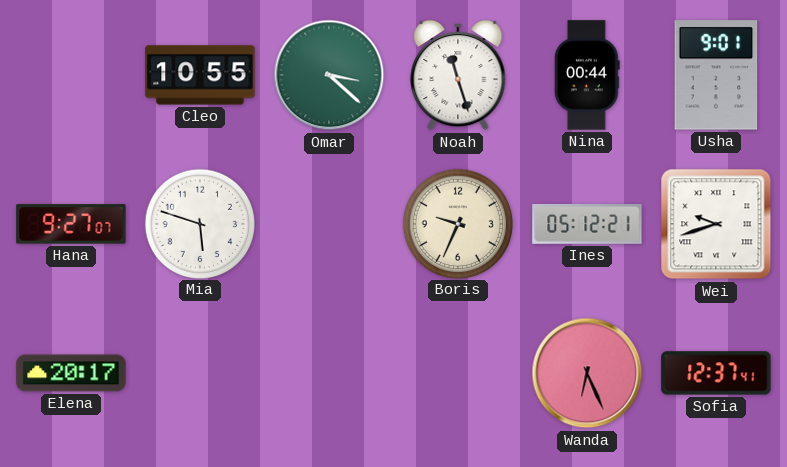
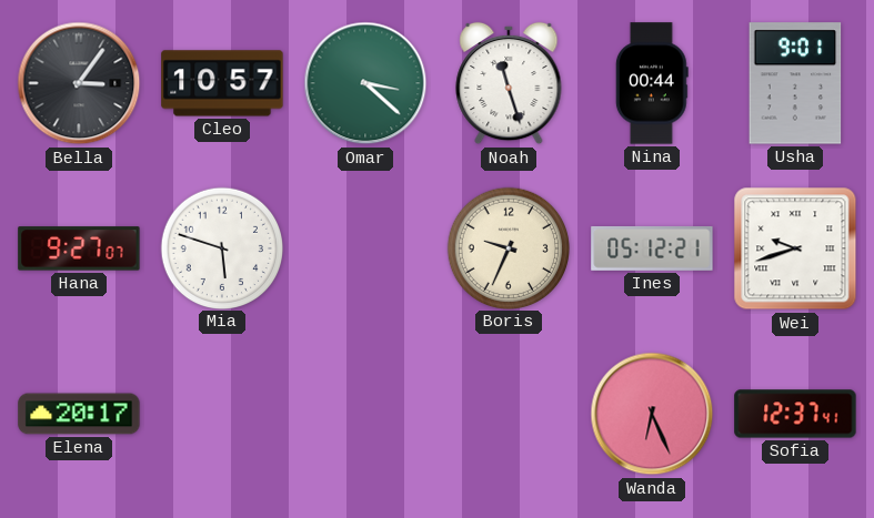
Bella: none -> 3:06 (79, 83)
Cleo: 10:55 -> 10:57 (222, 83)
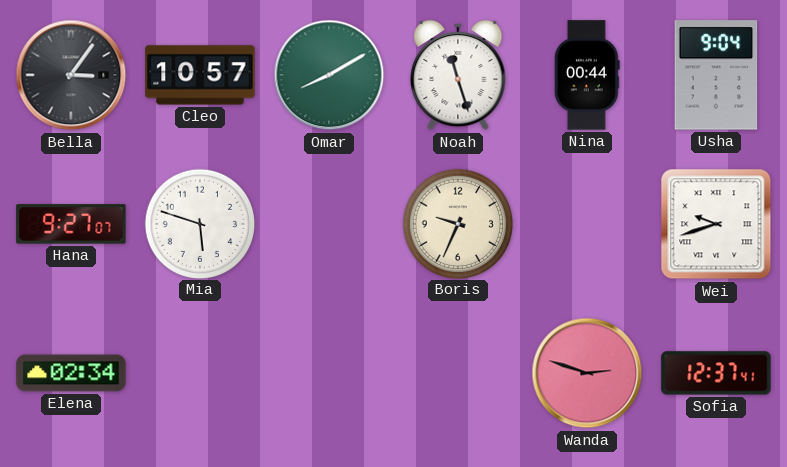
Omar: 3:22 -> 8:10 (329, 75)
Usha: 9:01 -> 9:04 (716, 75)
Ines: 05:12 -> none (652, 248)
Elena: 20:17 -> 02:34 (71, 373)
Wanda: 6:26 -> 2:48 (587, 373)
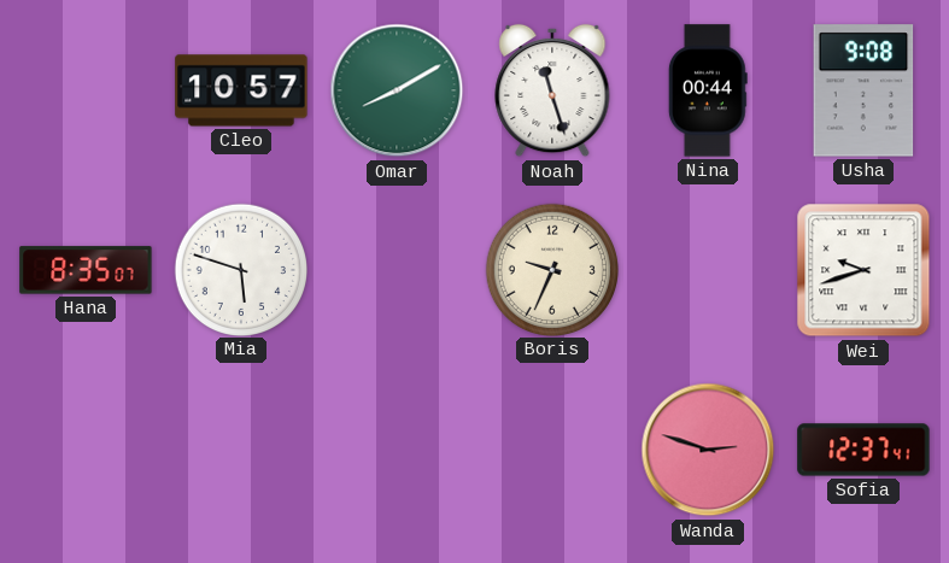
Bella: 3:06 -> none (71, 75)
Usha: 9:04 -> 9:08 (863, 90)
Hana: 9:27 -> 8:35 (86, 270)
Elena: 02:34 -> none (71, 373)
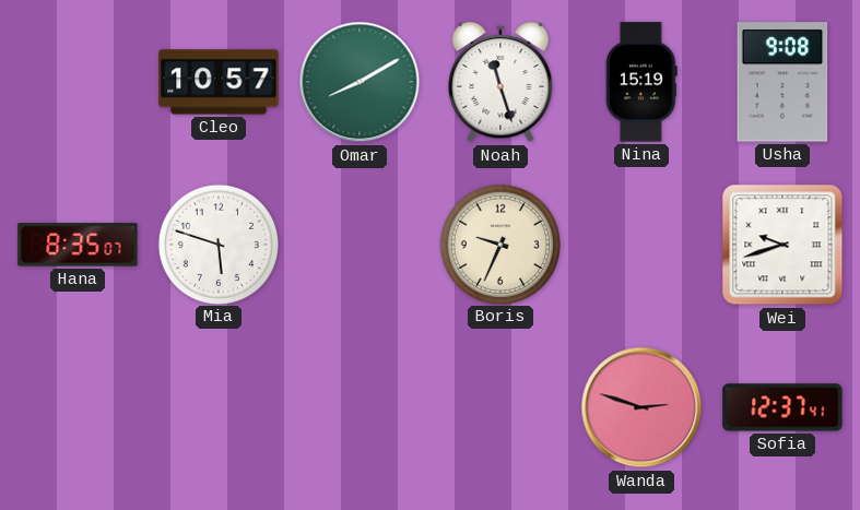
Nina: 00:44 -> 15:19 (641, 82)
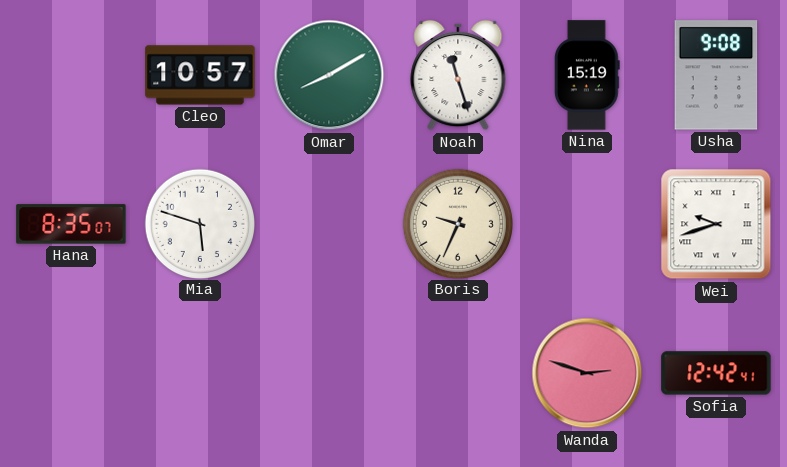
Sofia: 12:37 -> 12:42 (716, 373)
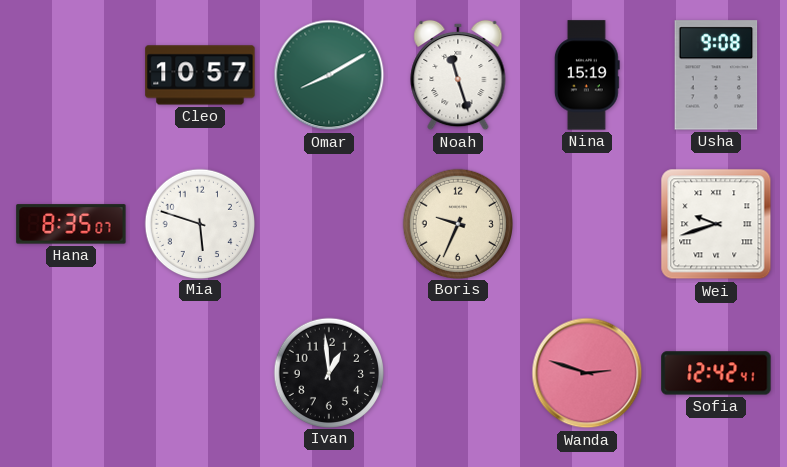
Ivan: none -> 12:59 (328, 372)
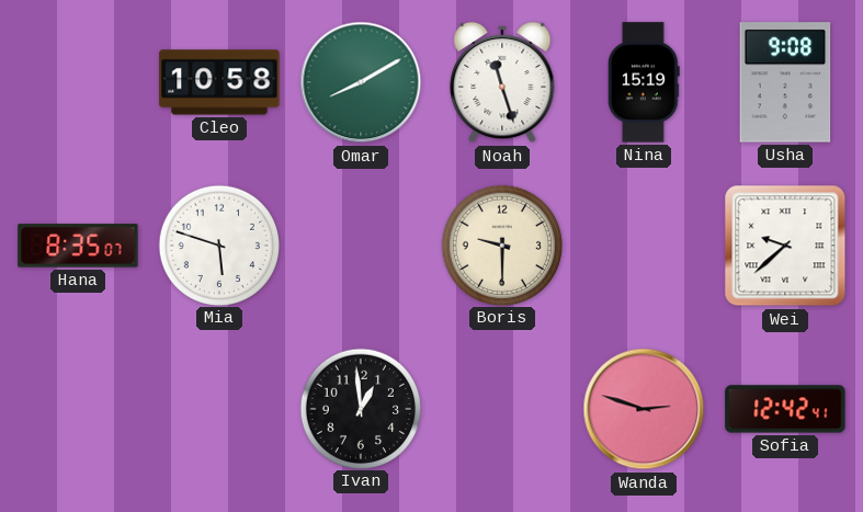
Cleo: 10:57 -> 10:58 (219, 82)
Boris: 9:34 -> 9:30 (501, 244)
Wei: 9:42 -> 9:38 (785, 246)
